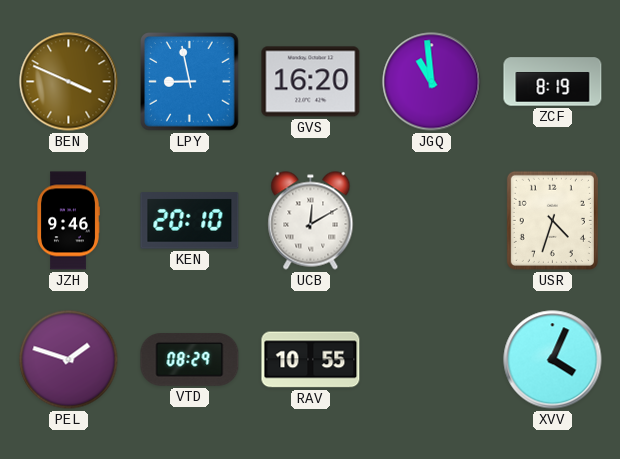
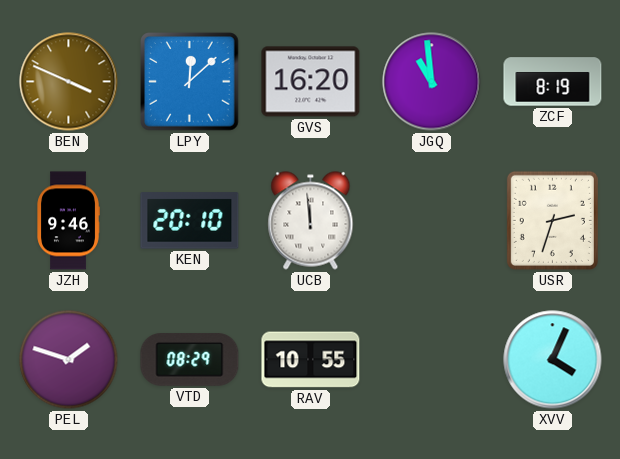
LPY: 8:58 -> 12:08 (190, 82)
UCB: 12:10 -> 11:59 (311, 221)
USR: 4:33 -> 2:33 (552, 220)
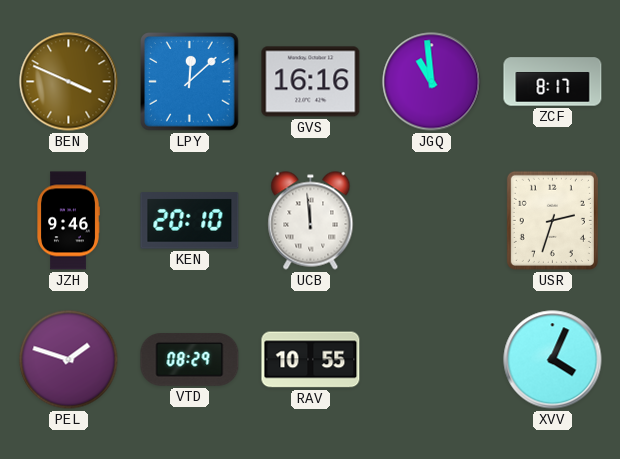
GVS: 16:20 -> 16:16 (311, 82)
ZCF: 8:19 -> 8:17 (553, 82)
